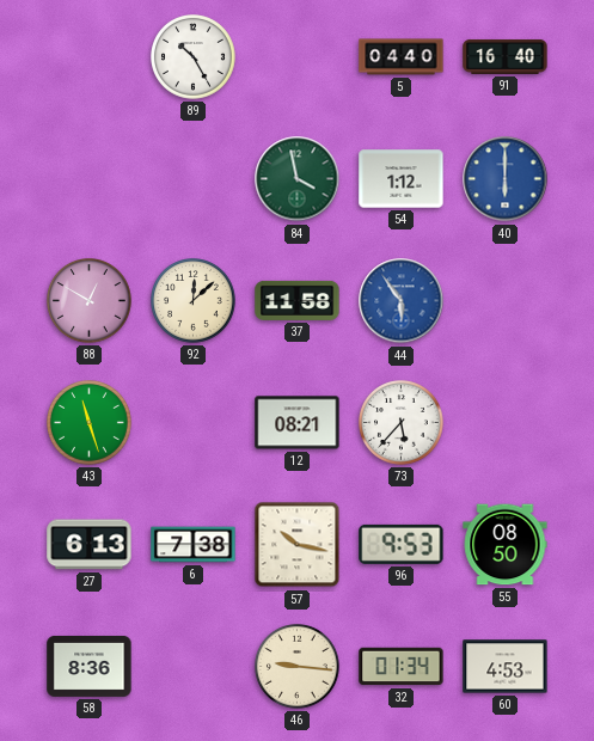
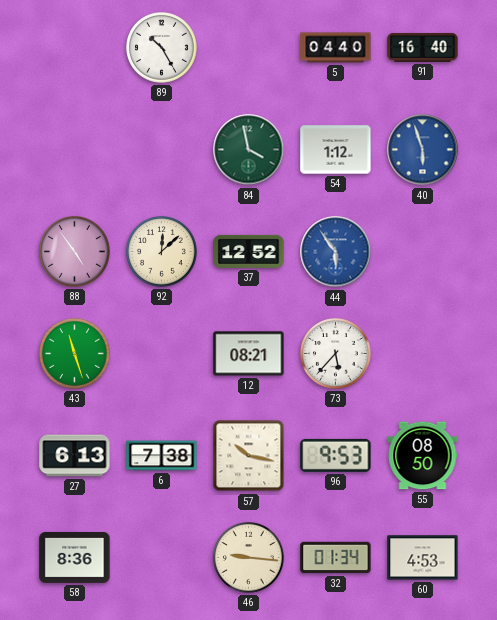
40: 6:00 -> 5:57 (423, 150)
88: 12:50 -> 4:54 (75, 252)
37: 11:58 -> 12:52 (249, 251)
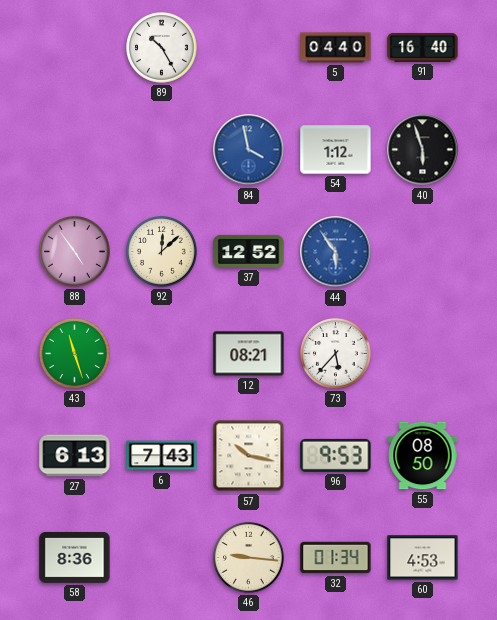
84 dial: green -> blue (249, 150)
40 dial: blue -> black (423, 150)
6: 7:38 -> 7:43 (162, 456)
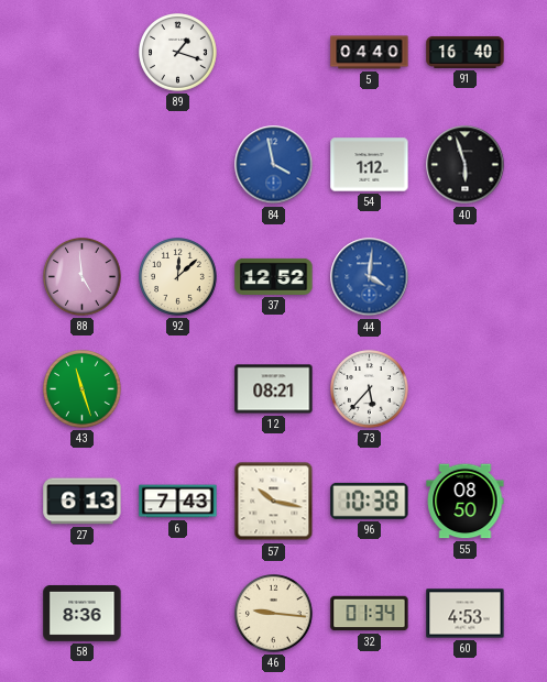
89: 10:25 -> 1:18 (178, 53)
88: 4:54 -> 4:59 (83, 277)
44: 5:54 -> 4:01 (370, 277)
96: 9:53 -> 10:38 (370, 501)
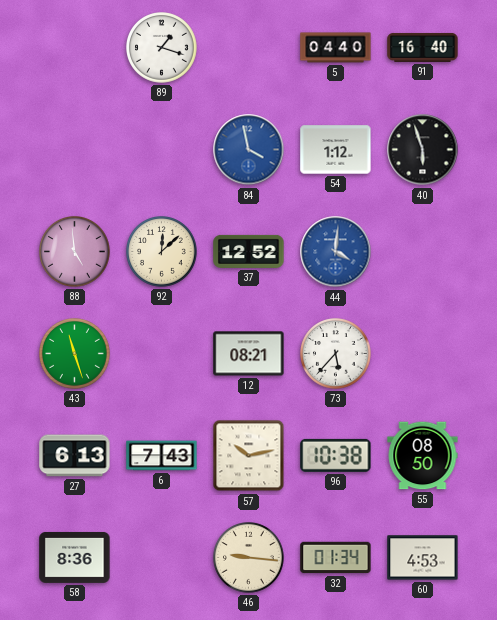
57: 10:17 -> 10:13 (249, 456)
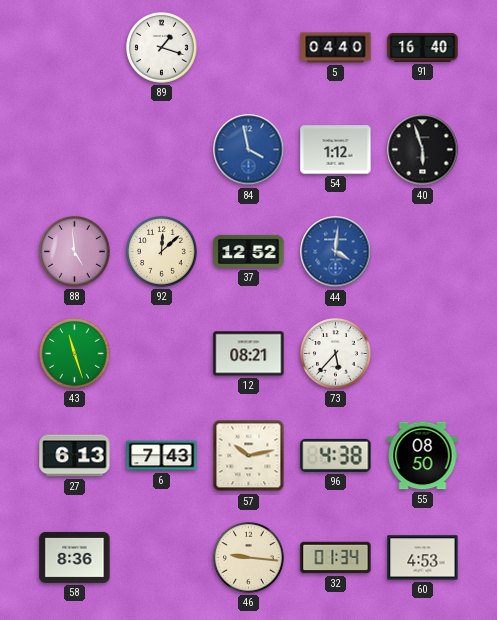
96: 10:38 -> 4:38 (336, 455)
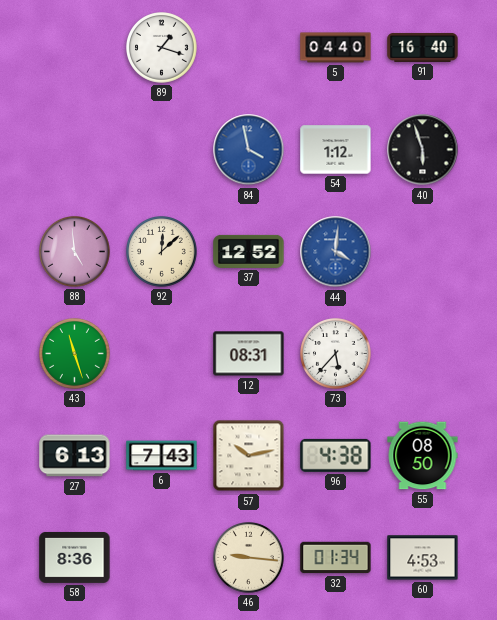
12: 08:21 -> 08:31 (249, 354)
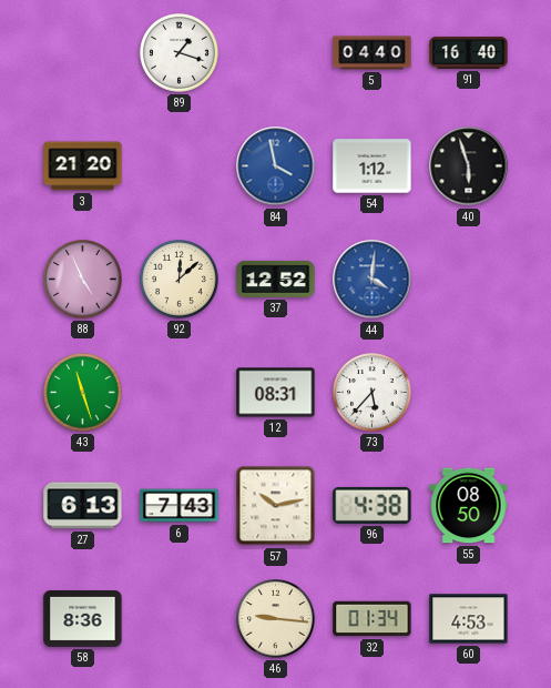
3: none -> 21:20 (83, 166)
88: 4:59 -> 4:56 (83, 280)
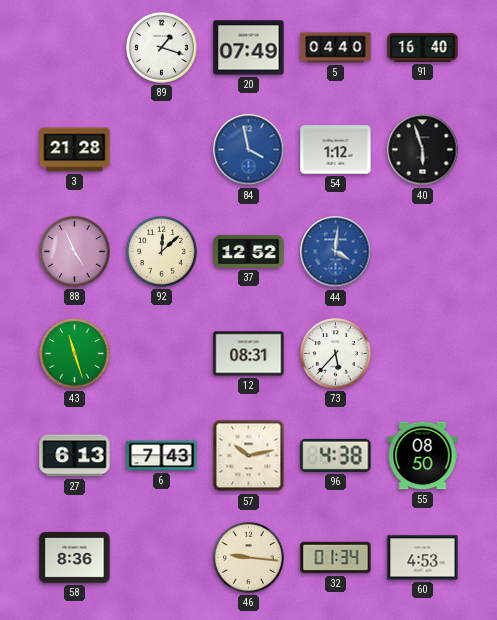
20: none -> 07:49 (249, 48)
3: 21:20 -> 21:28 (75, 150)
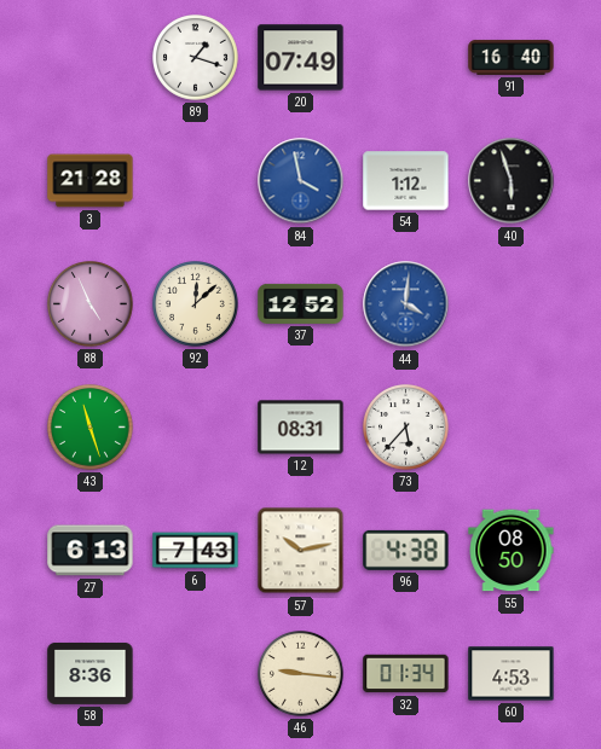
5: 04:40 -> none (336, 48)
